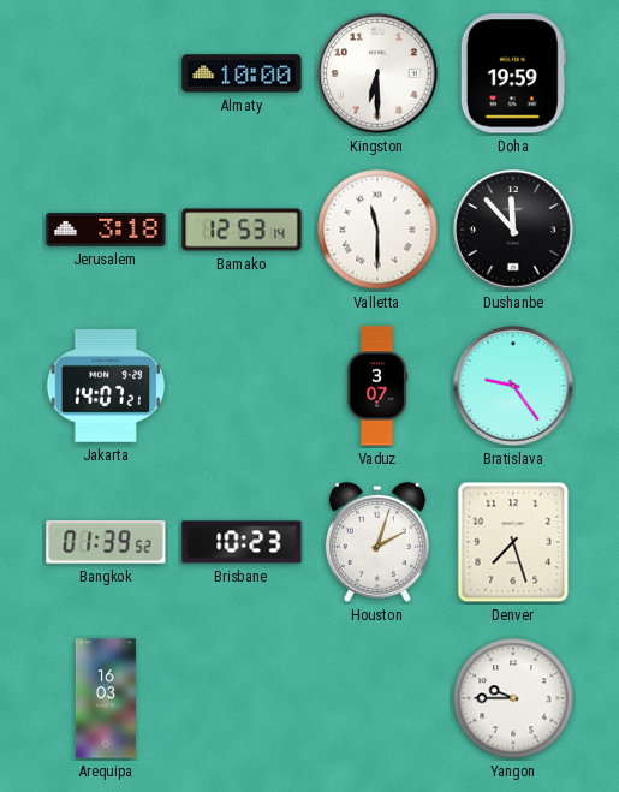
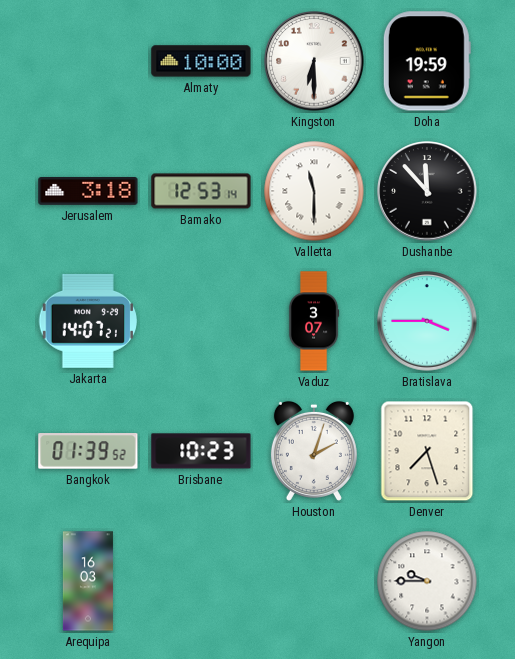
Bratislava: 9:24 -> 3:45 (427, 321)
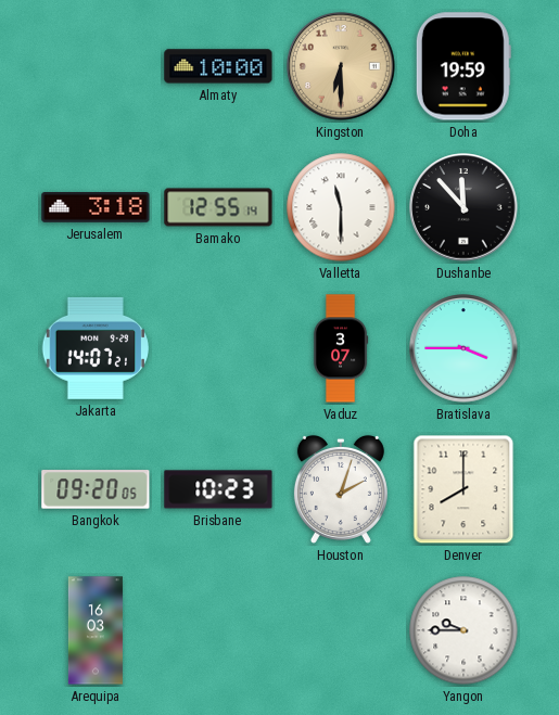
Kingston dial: white -> champagne (341, 66)
Bamako: 12:53 -> 12:55 (218, 207)
Bangkok: 01:39 -> 09:20 (96, 489)
Denver: 7:27 -> 8:00 (463, 489)
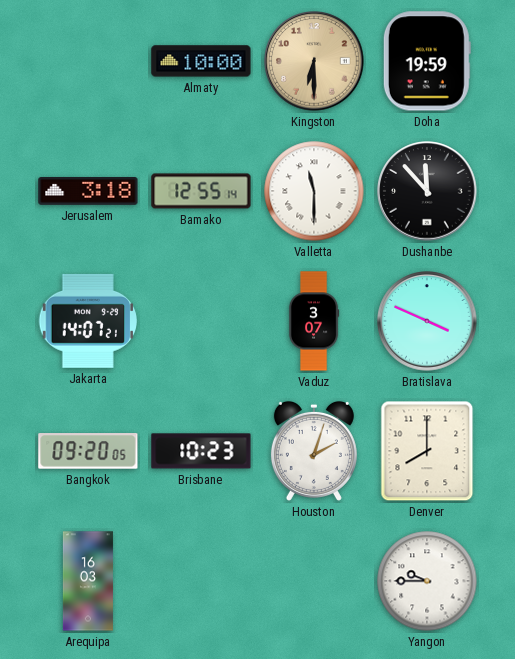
Bratislava: 3:45 -> 3:49 (427, 321)
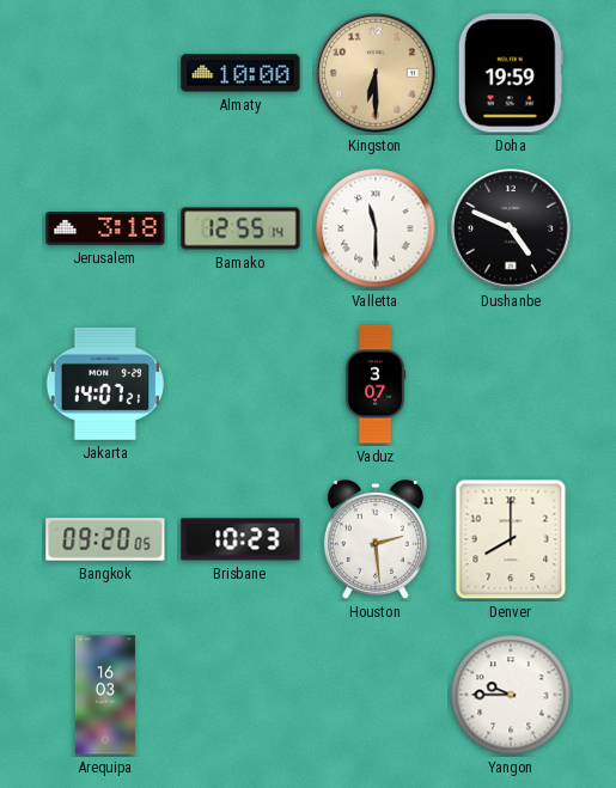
Dushanbe: 11:53 -> 4:49 (511, 228)
Bratislava: 3:49 -> none (427, 321)
Houston: 2:03 -> 2:29 (376, 539)
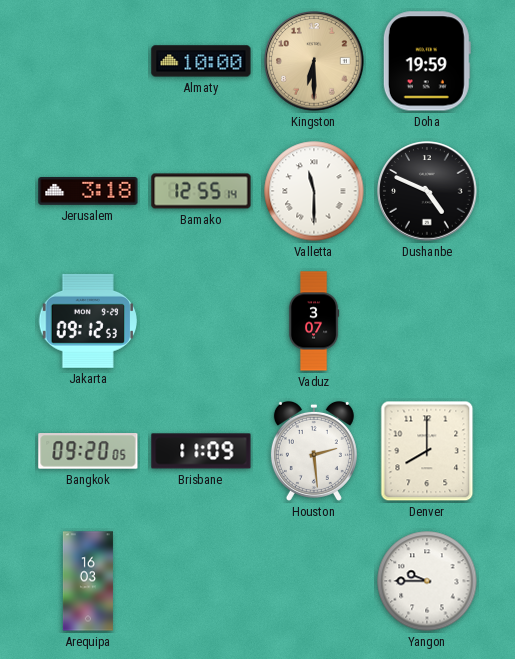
Jakarta: 14:07 -> 09:12 (87, 321)
Brisbane: 10:23 -> 11:09 (201, 451)
